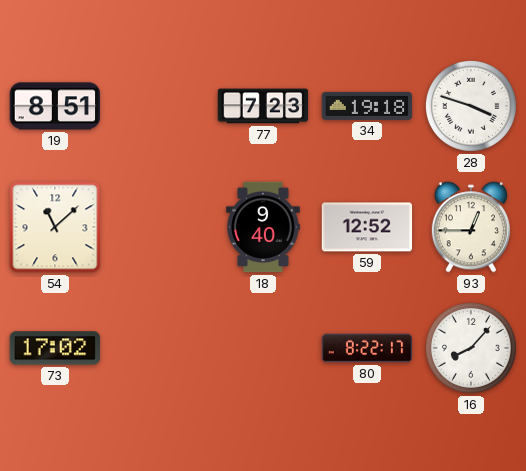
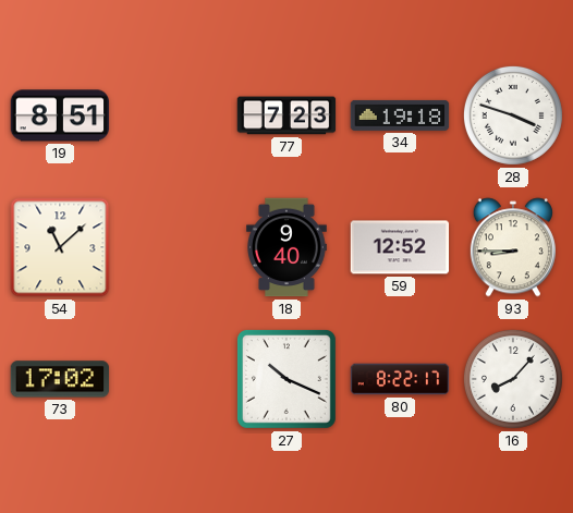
93: 12:45 -> 8:45 (513, 247)
27: none -> 10:19 (286, 379)
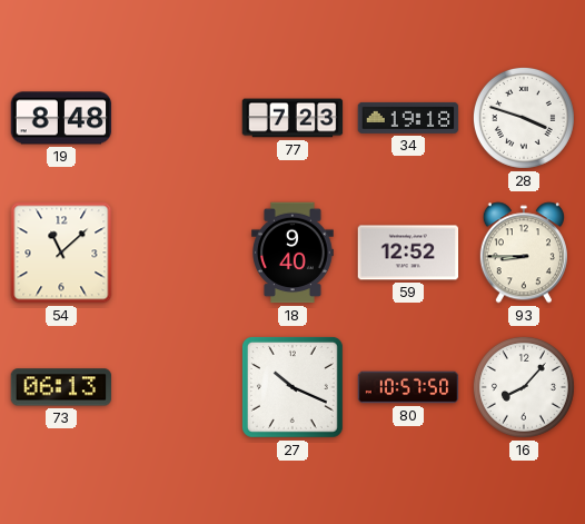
19: 8:51 -> 8:48 (61, 118)
73: 17:02 -> 06:13 (61, 387)
80: 8:22 -> 10:57 (408, 387)
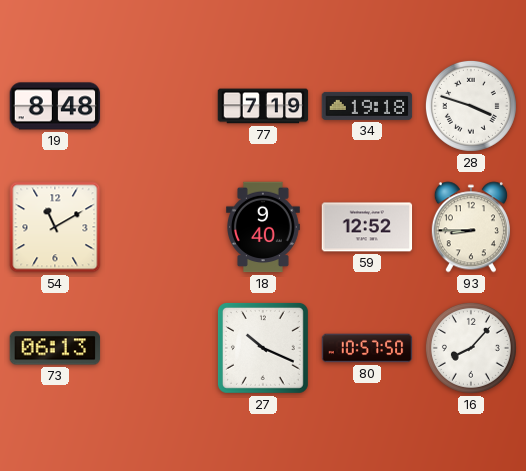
77: 7:23 -> 7:19 (263, 106)
54: 11:08 -> 11:10 (55, 227)
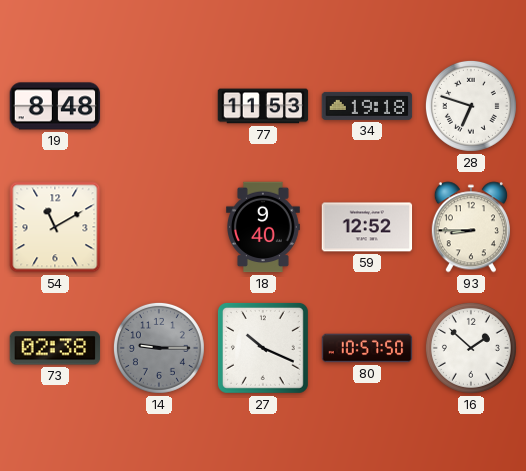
77: 7:19 -> 11:53 (263, 106)
28: 3:48 -> 6:48 (471, 106)
73: 06:13 -> 02:38 (55, 348)
14: none -> 9:15 (159, 348)
16: 8:07 -> 1:52 (471, 348)
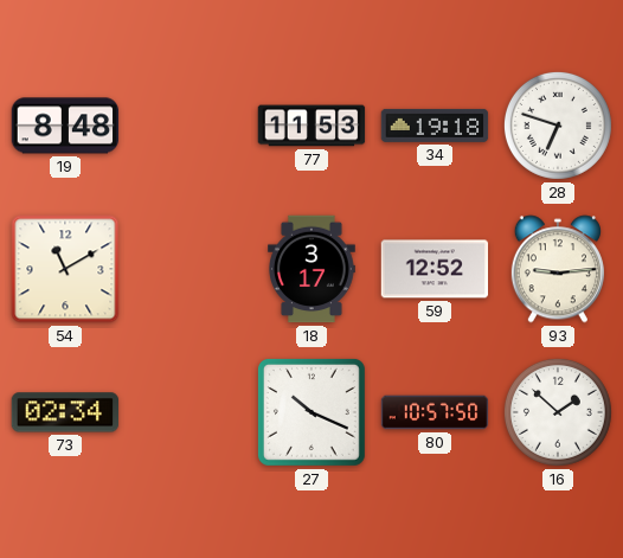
18: 9:40 -> 3:17 (313, 269)
93: 8:45 -> 9:14 (558, 269)
73: 02:38 -> 02:34 (65, 412)
14: 9:15 -> none (159, 348)
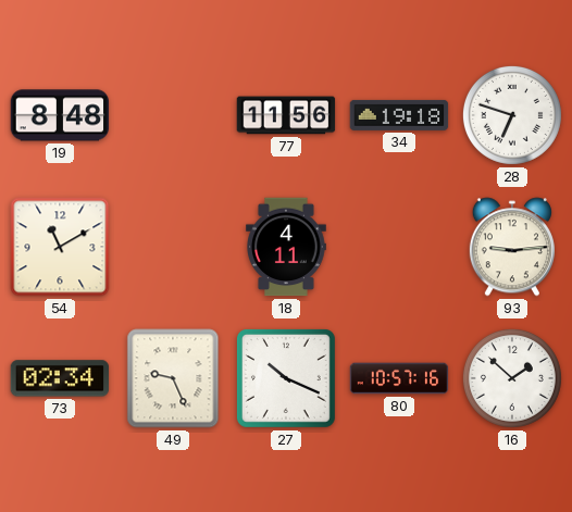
77: 11:53 -> 11:56 (286, 115)
18: 3:17 -> 4:11 (287, 247)
59: 12:52 -> none (435, 269)
49: none -> 9:26 (173, 378)
80: 10:57:50 -> 10:57:16 (399, 378)
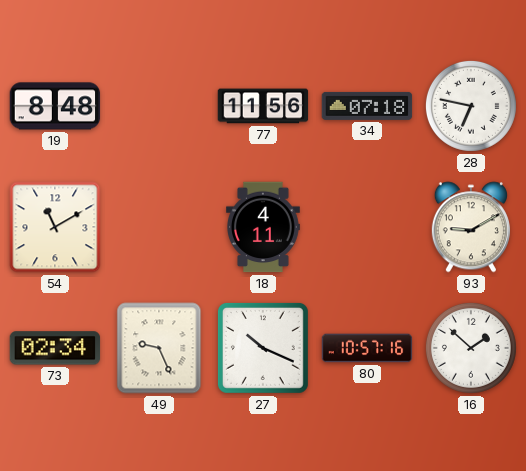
34: 19:18 -> 07:18 (367, 106)
28: 6:48 -> 6:47 (471, 106)
93: 9:14 -> 9:10 (471, 227)
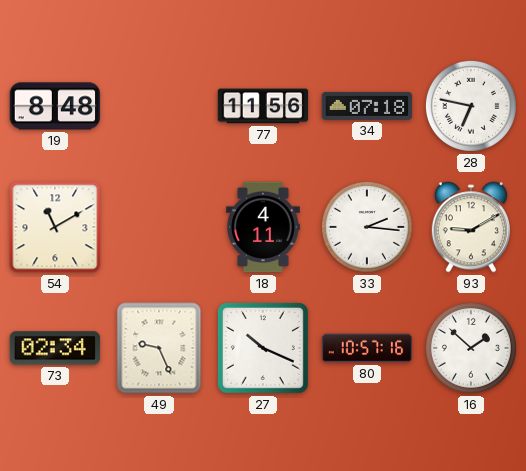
33: none -> 2:16 (367, 227)
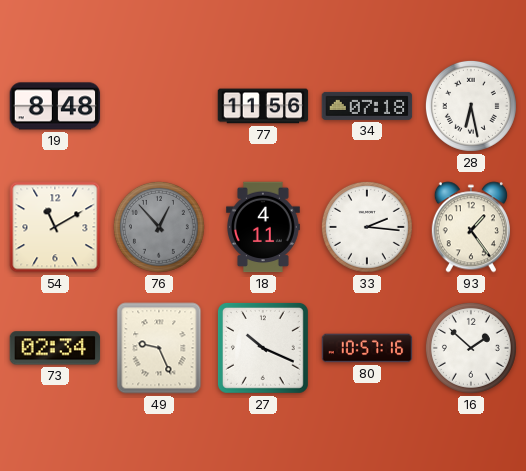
28: 6:47 -> 6:28 (471, 106)
76: none -> 12:53 (159, 227)
93: 9:10 -> 1:24 (471, 227)
